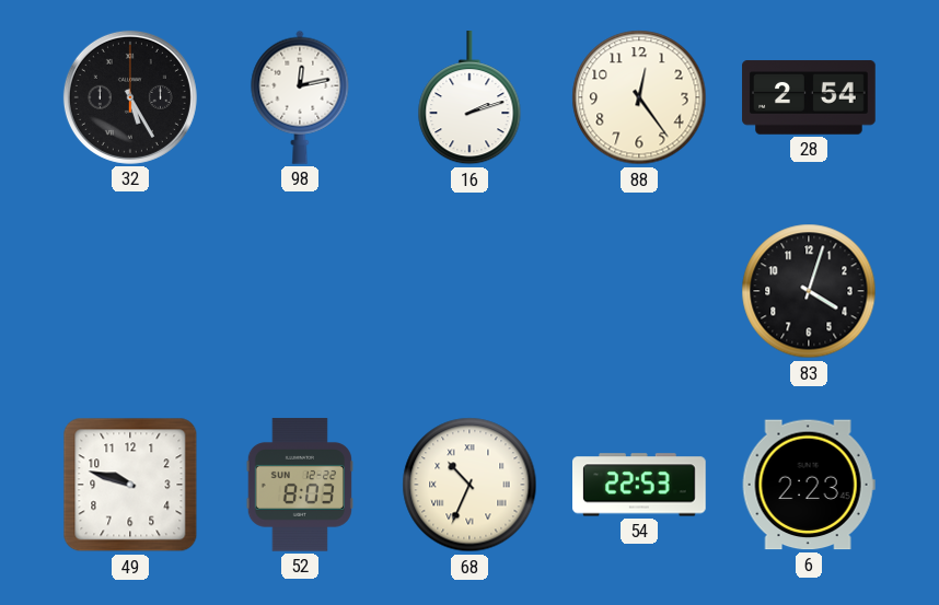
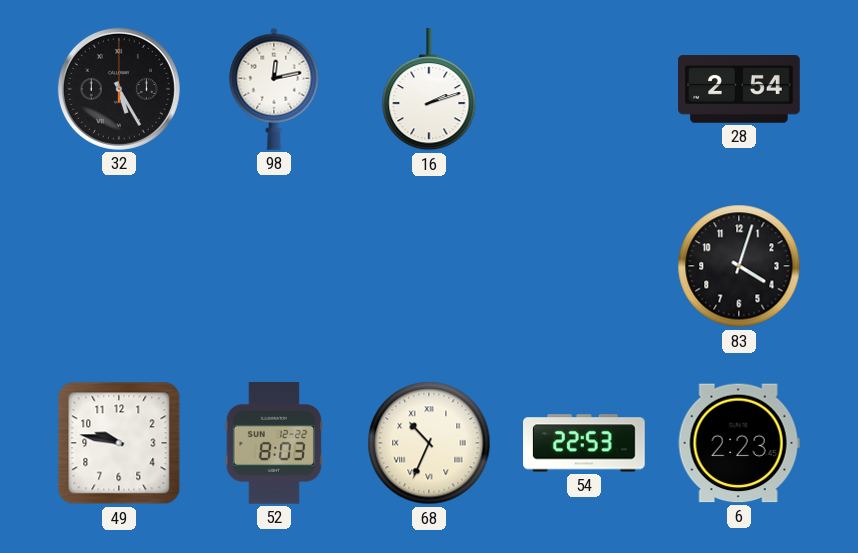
88: 12:24 -> none (639, 97)
49: 9:48 -> 9:47 (119, 443)
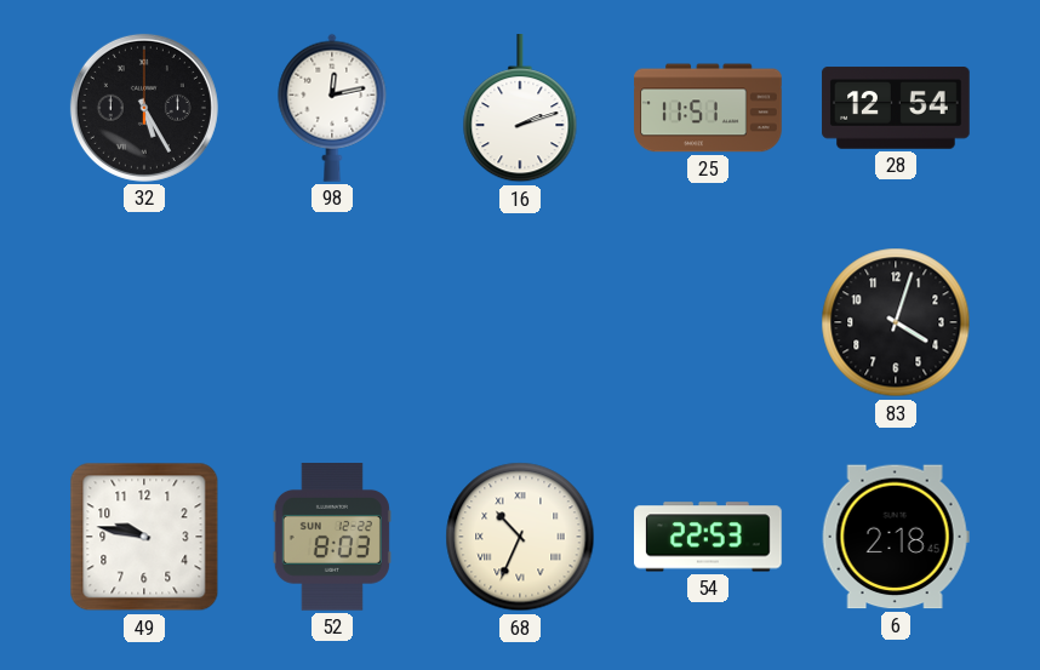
25: none -> 11:51 (708, 108)
28: 2:54 -> 12:54 (896, 108)
6: 2:23 -> 2:18 (896, 537)
